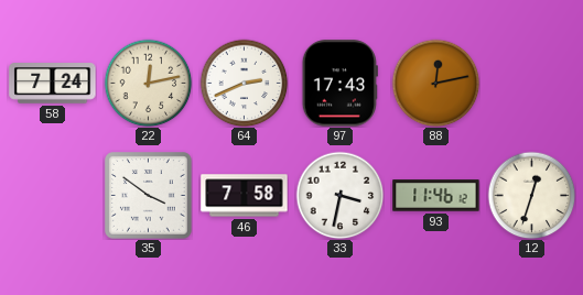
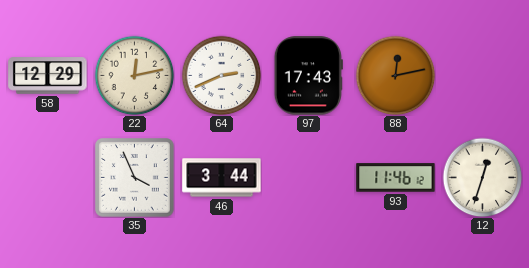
58: 7:24 -> 12:29 (48, 76)
35: 3:51 -> 3:56 (135, 178)
46: 7:58 -> 3:44 (222, 178)
33: 3:32 -> none (339, 195)
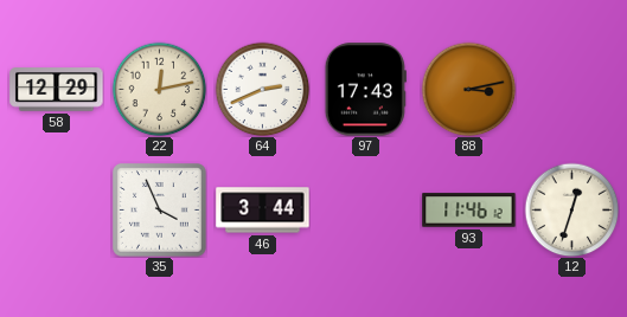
88: 12:13 -> 3:13 (468, 89)
